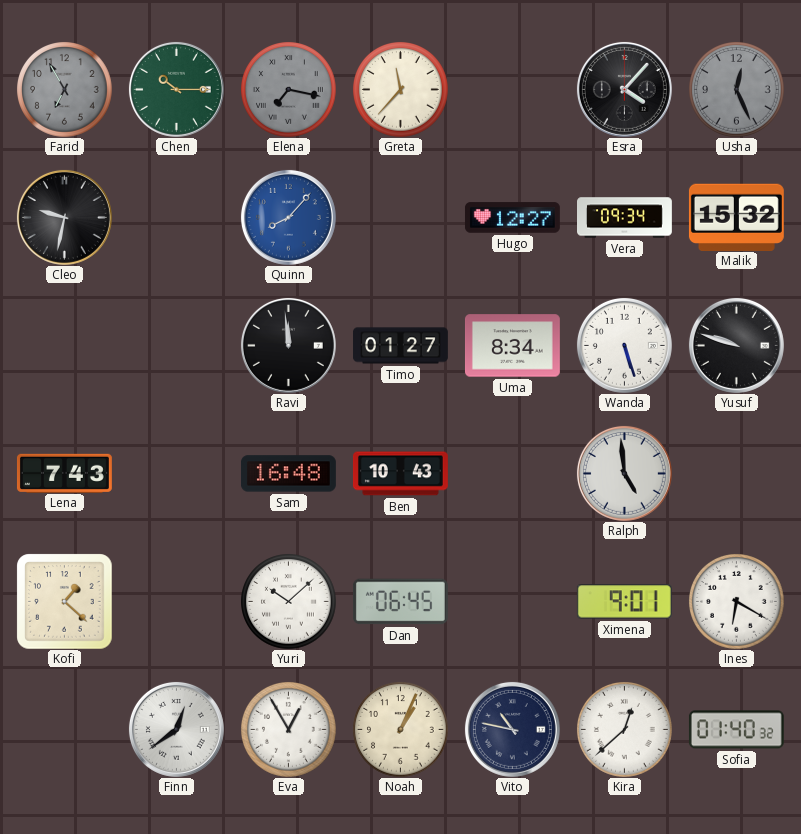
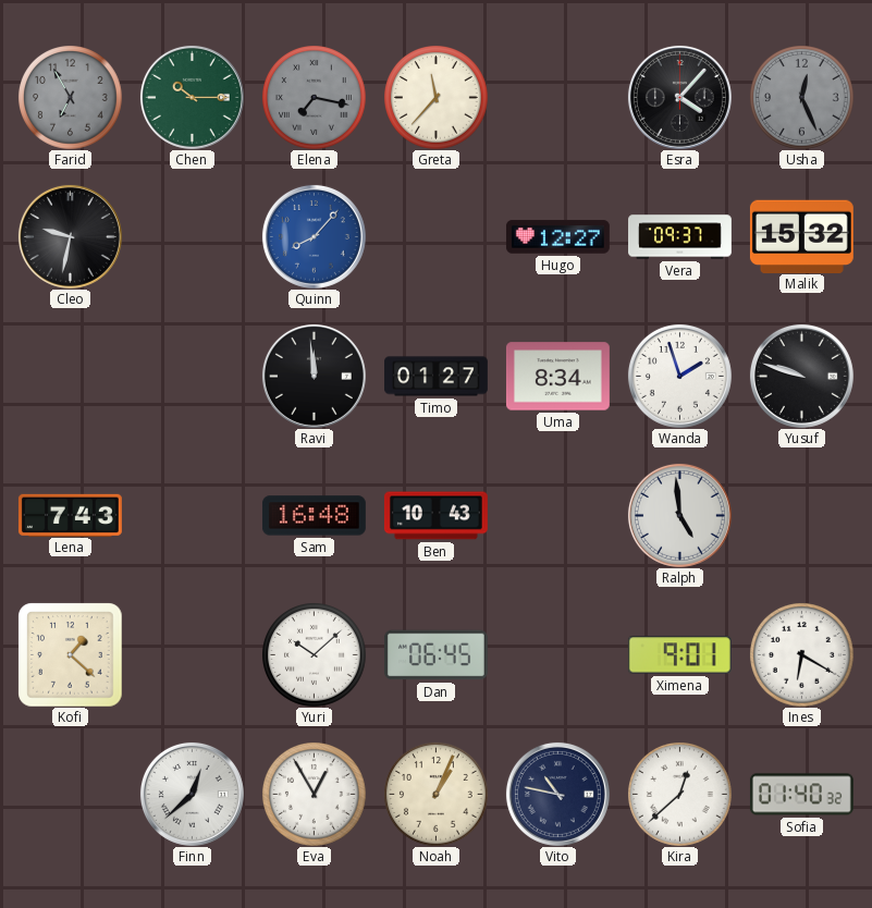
Vera: 09:34 -> 09:37 (680, 237)
Wanda: 5:27 -> 1:57 (679, 376)
Finn: 12:39 -> 12:38 (192, 794)
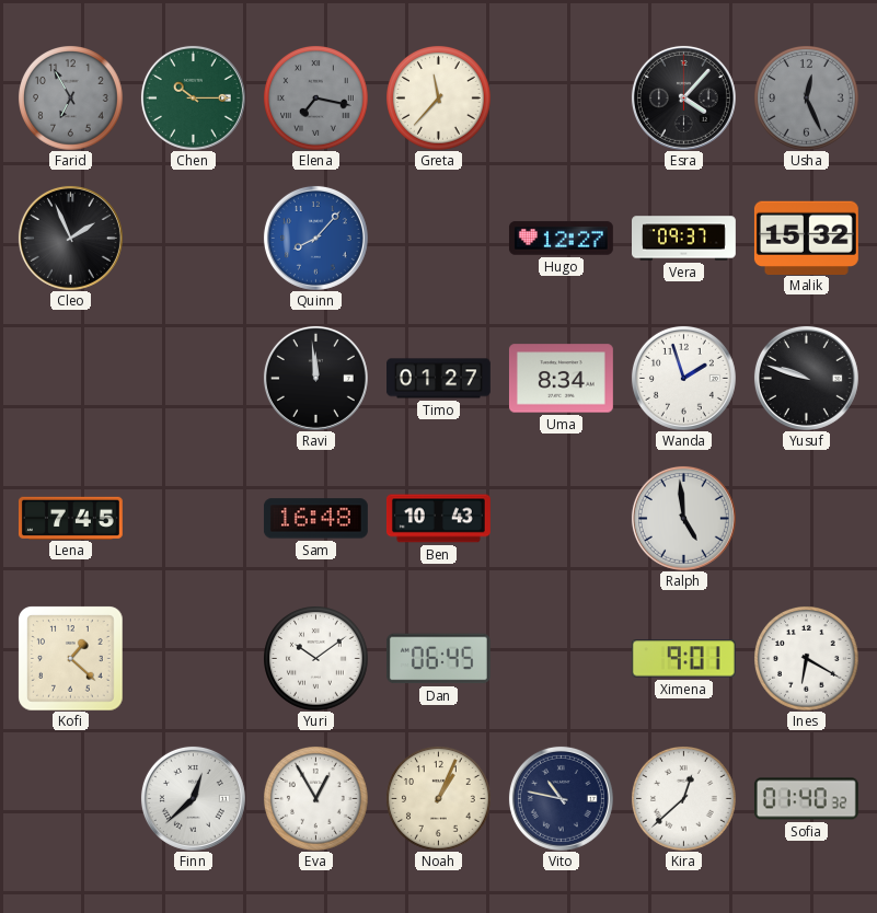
Cleo: 9:32 -> 1:56 (70, 238)
Lena: 7:43 -> 7:45 (70, 518)
Yuri: 10:08 -> 10:09 (316, 659)
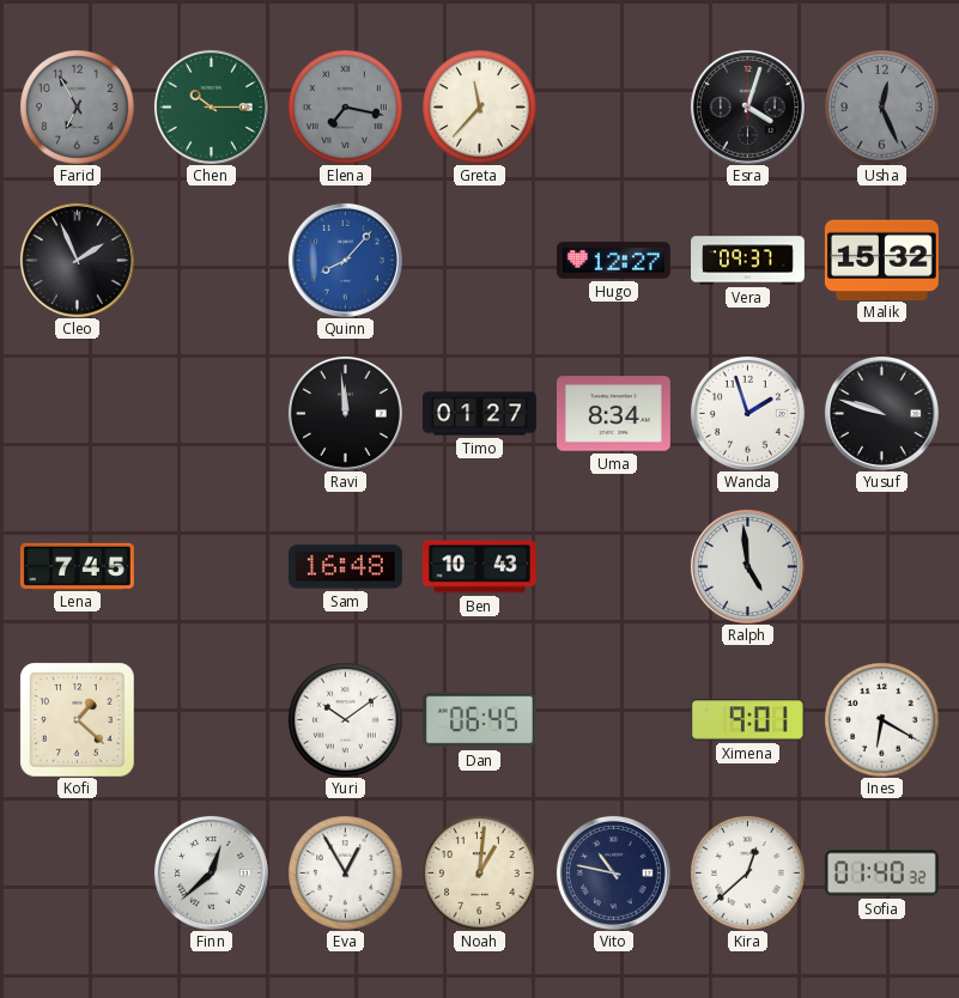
Esra: 4:07 -> 4:03 (747, 107)
Noah: 1:04 -> 1:01 (480, 874)
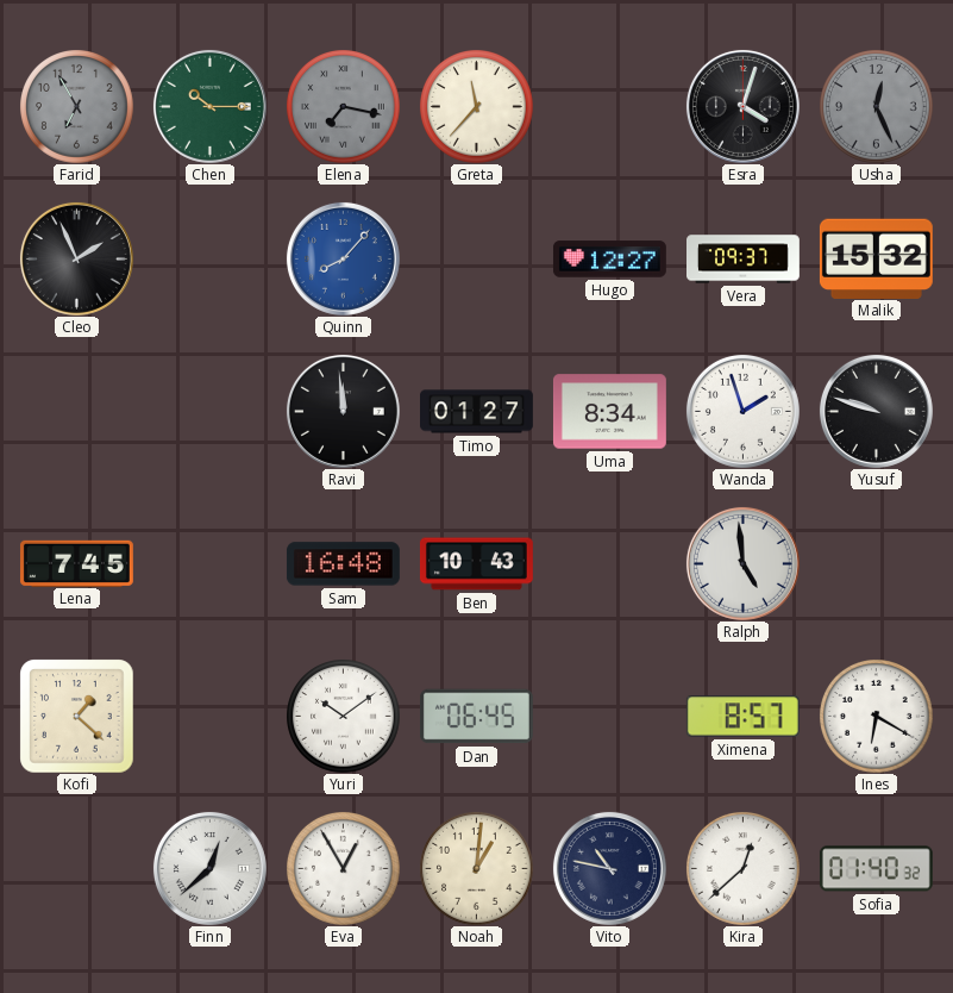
Ximena: 9:01 -> 8:57 (742, 717)
